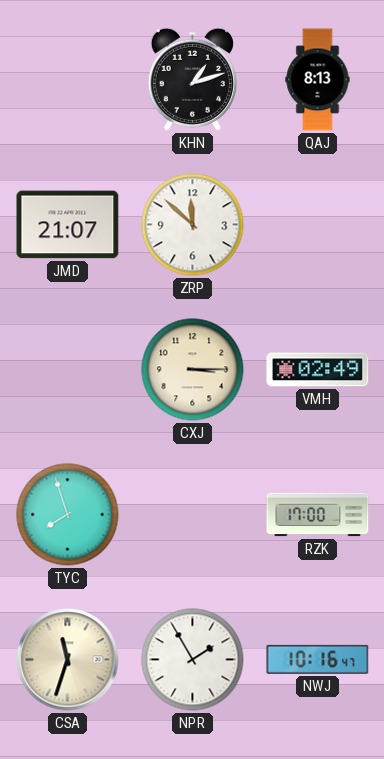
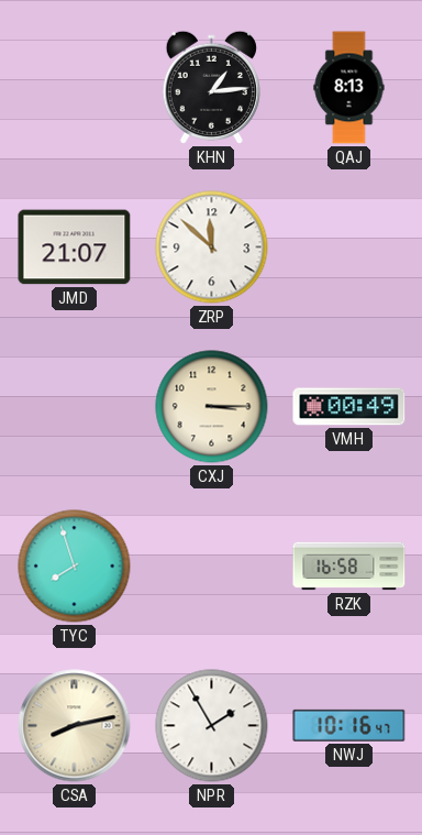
KHN: 1:12 -> 1:14 (211, 87)
VMH: 02:49 -> 00:49 (349, 407)
RZK: 17:00 -> 16:58 (349, 567)
CSA: 11:33 -> 8:13 (75, 726)
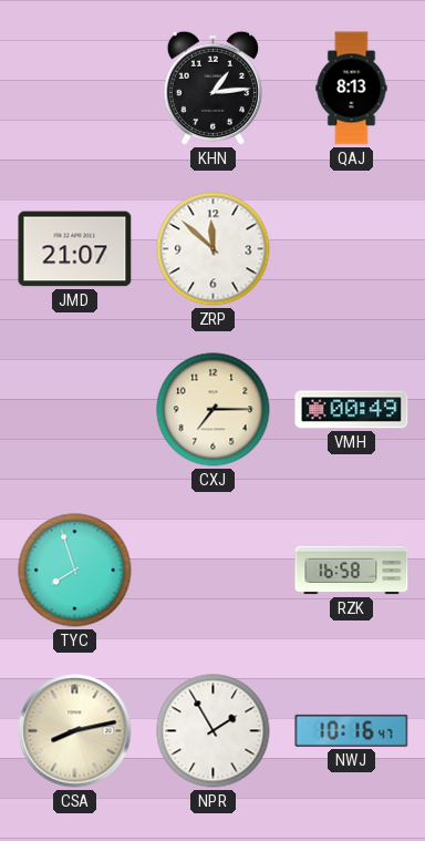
CXJ: 3:15 -> 7:15 (214, 410)
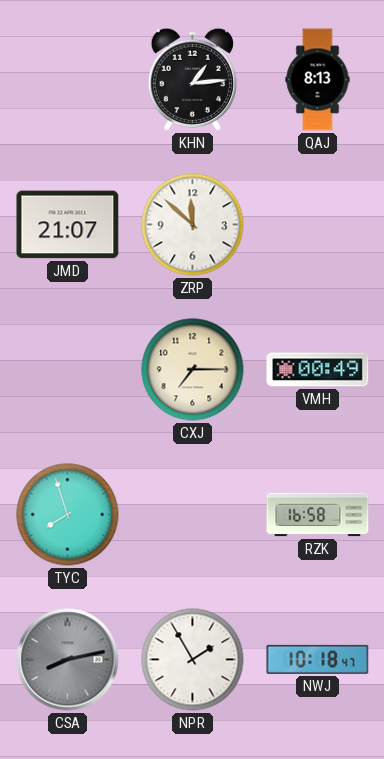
CSA dial: cream -> grey (68, 660)
NWJ: 10:16 -> 10:18 (318, 659)
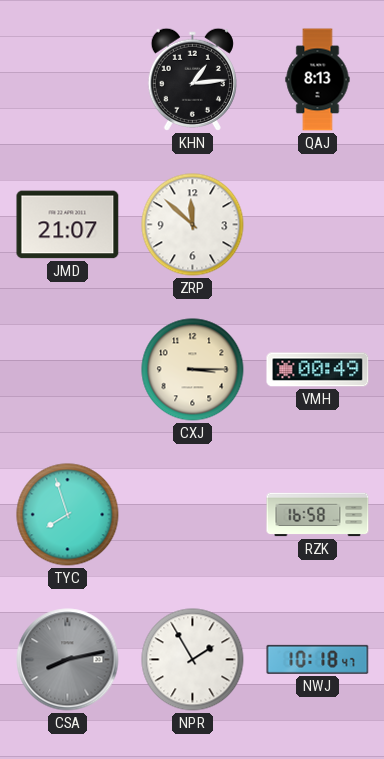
CXJ: 7:15 -> 3:15 (193, 370)
